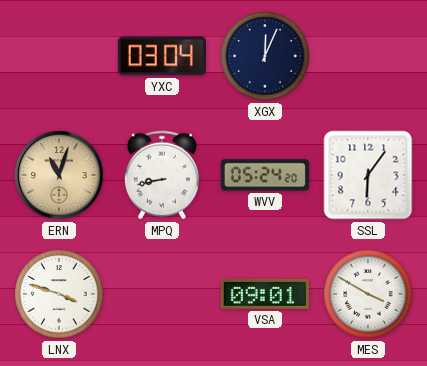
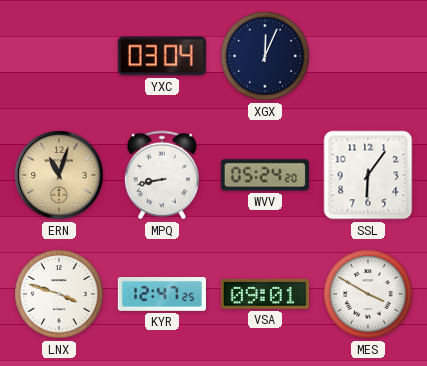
KYR: none -> 12:47 (162, 295)
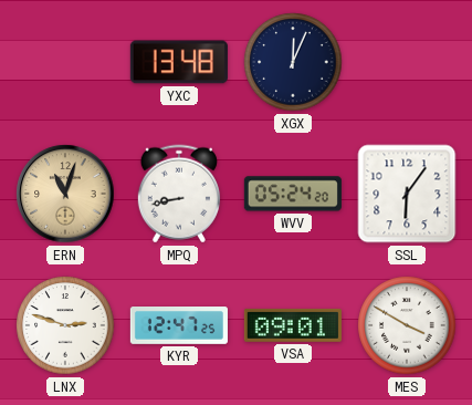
YXC: 03:04 -> 13:48 (179, 62)
LNX: 3:48 -> 2:48 (65, 325)
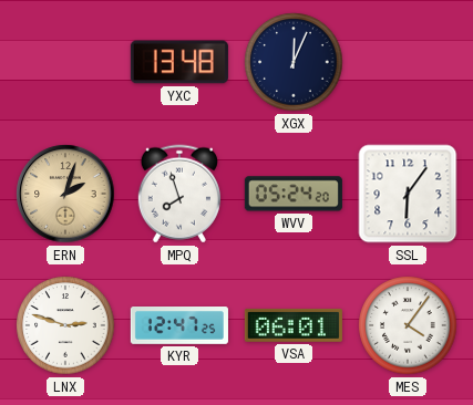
ERN: 11:03 -> 2:03 (65, 194)
MPQ: 8:43 -> 7:57 (179, 194)
VSA: 09:01 -> 06:01 (294, 325)
MES: 3:50 -> 4:06 (408, 325)
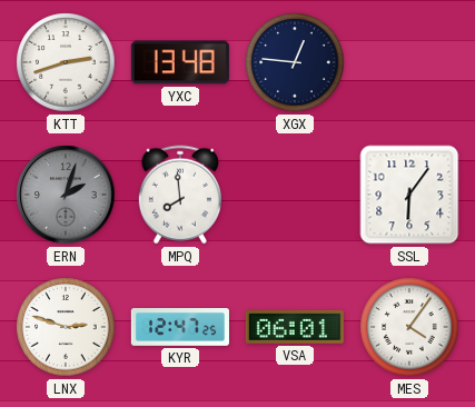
KTT: none -> 2:42 (66, 62)
XGX: 12:04 -> 12:46 (295, 62)
ERN dial: champagne -> grey (66, 195)
MPQ: 7:57 -> 7:59 (180, 195)
WVV: 05:24 -> none (294, 194)
